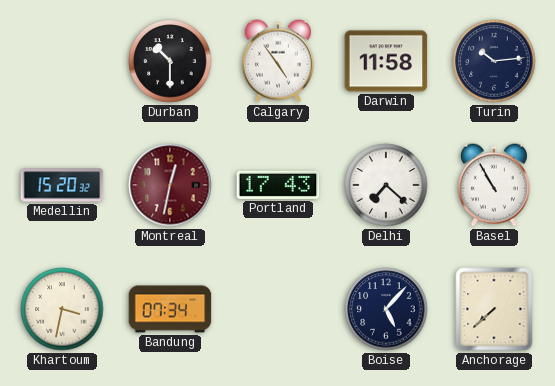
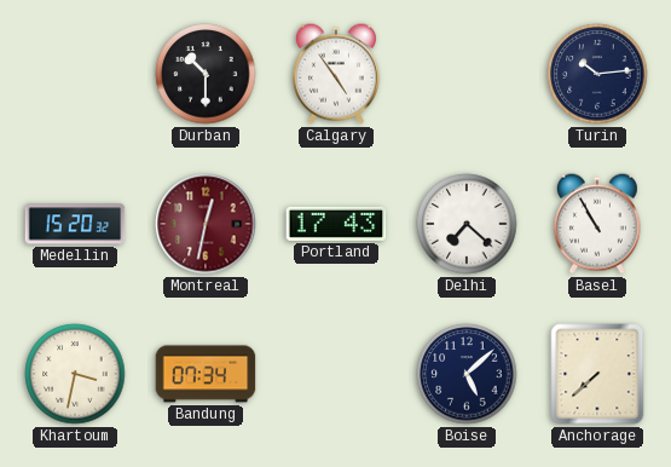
Darwin: 11:58 -> none (386, 61)
Boise: 5:07 -> 5:08 (467, 374)
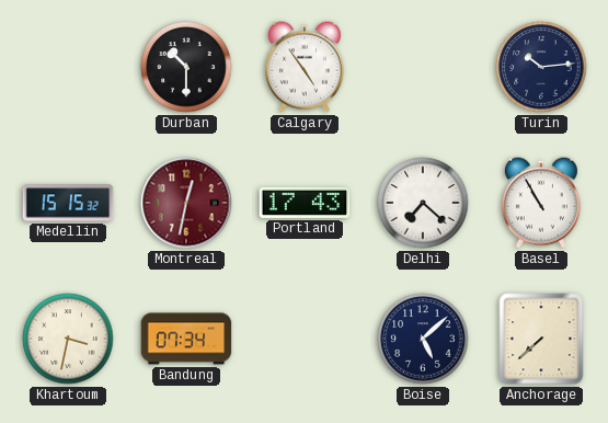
Medellin: 15:20 -> 15:15 (68, 203)
